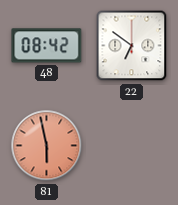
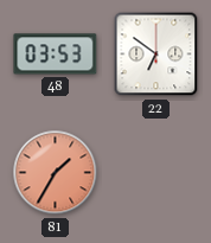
48: 08:42 -> 03:53 (56, 55)
81: 5:58 -> 1:35 (56, 173)
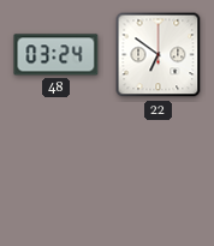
48: 03:53 -> 03:24 (57, 55)
81: 1:35 -> none (56, 173)
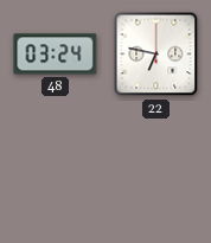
22: 6:51 -> 6:47 (156, 55)
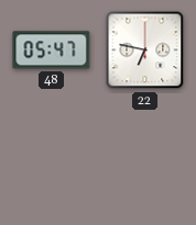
48: 03:24 -> 05:47 (52, 50)
